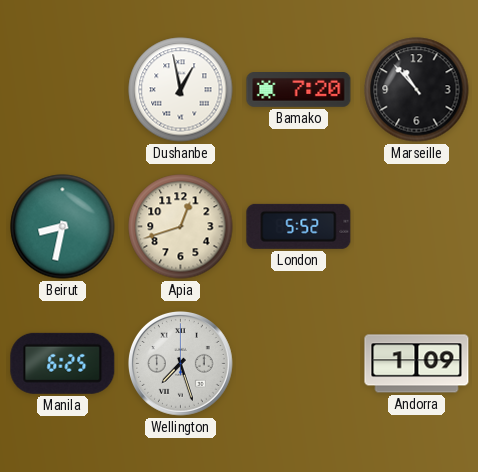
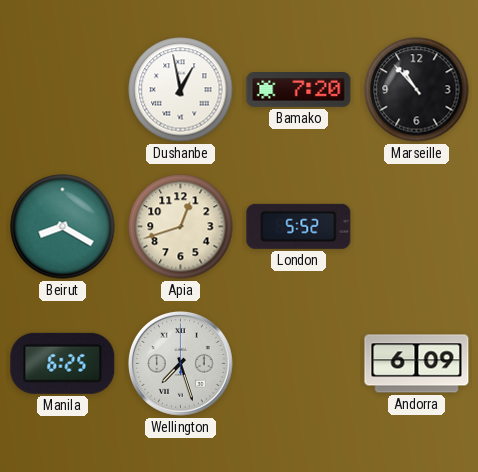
Beirut: 8:32 -> 8:20 (63, 227)
Andorra: 1:09 -> 6:09 (417, 364)
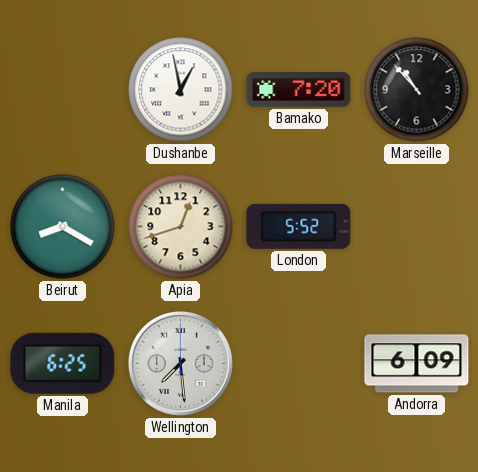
Wellington: 7:27 -> 7:29 (181, 364)
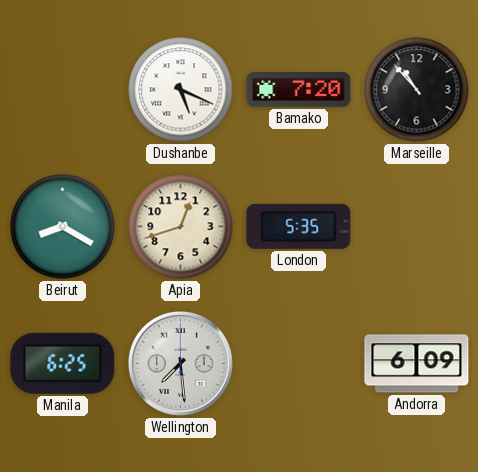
Dushanbe: 12:58 -> 5:19 (181, 90)
London: 5:52 -> 5:35 (299, 226)
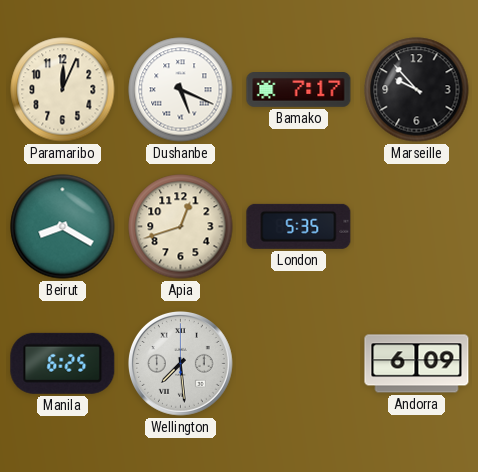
Paramaribo: none -> 12:04 (63, 90)
Bamako: 7:20 -> 7:17 (299, 90)
Marseille: 10:53 -> 9:53 (417, 90)
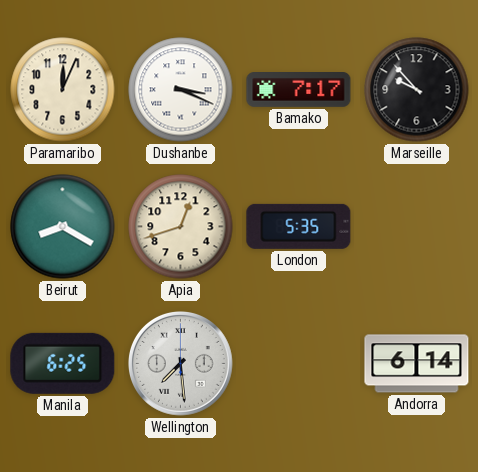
Dushanbe: 5:19 -> 3:19 (181, 90)
Andorra: 6:09 -> 6:14 (417, 364)
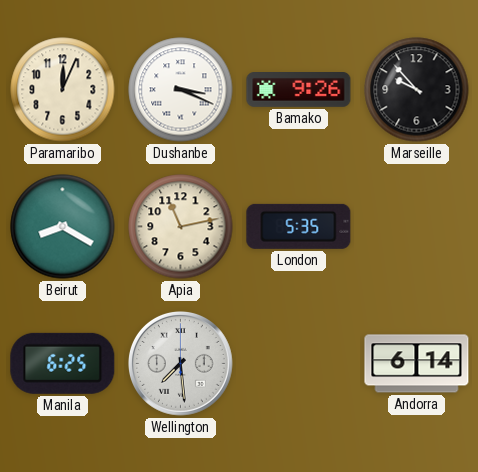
Bamako: 7:17 -> 9:26 (299, 90)
Apia: 12:42 -> 11:13 (181, 227)
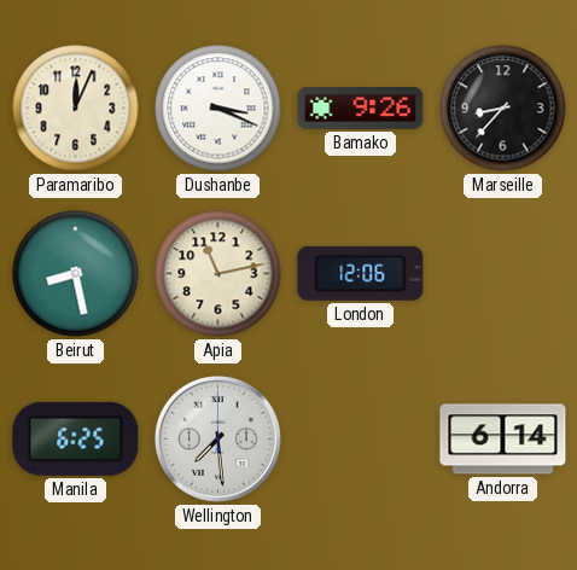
Marseille: 9:53 -> 8:37 (503, 109)
Beirut: 8:20 -> 8:28 (76, 274)
London: 5:35 -> 12:06 (361, 273)
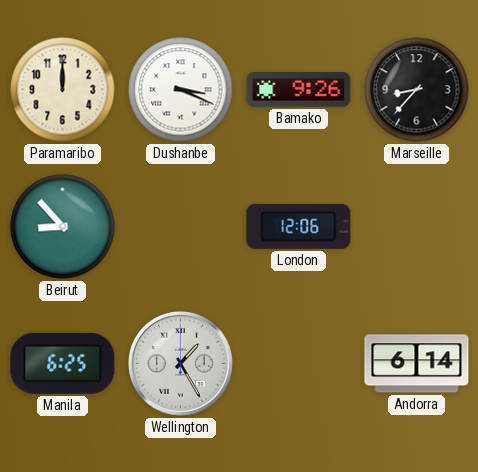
Paramaribo: 12:04 -> 12:00 (63, 90)
Beirut: 8:28 -> 8:53 (63, 227)
Apia: 11:13 -> none (218, 274)
Wellington: 7:29 -> 1:25 (181, 364)
